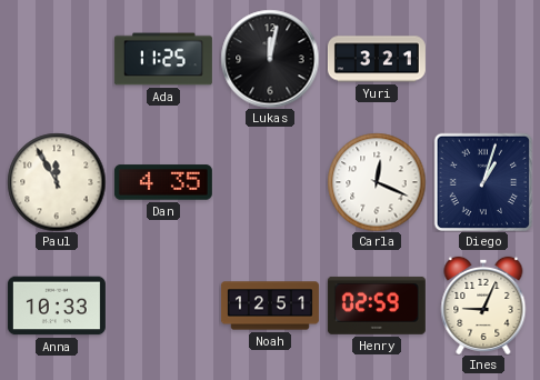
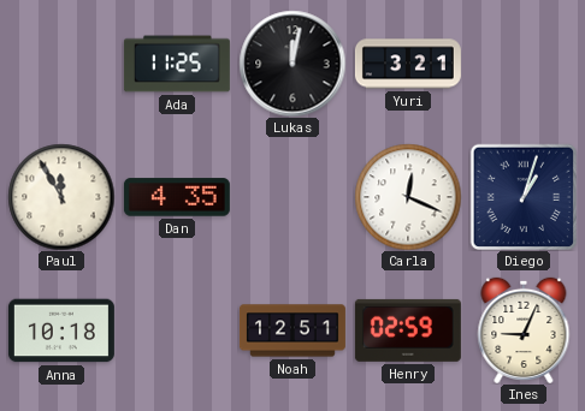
Anna: 10:33 -> 10:18 (61, 330)
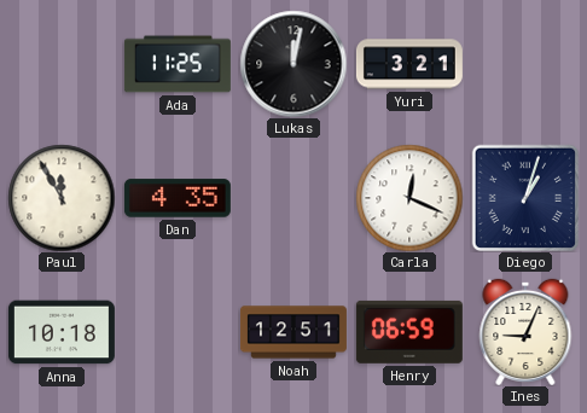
Henry: 02:59 -> 06:59 (409, 332)
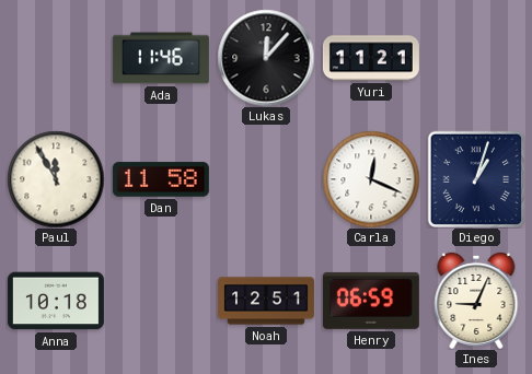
Ada: 11:25 -> 11:46 (161, 58)
Lukas: 12:02 -> 12:07 (266, 58)
Yuri: 3:21 -> 11:21 (371, 58)
Dan: 4:35 -> 11:58 (161, 179)
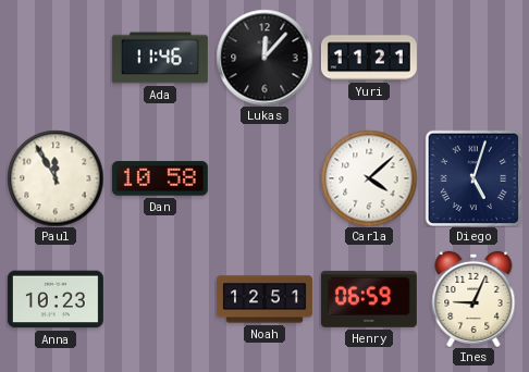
Dan: 11:58 -> 10:58 (160, 178)
Carla: 12:19 -> 4:08 (369, 178)
Diego: 1:03 -> 5:03 (473, 178)
Anna: 10:18 -> 10:23 (56, 299)
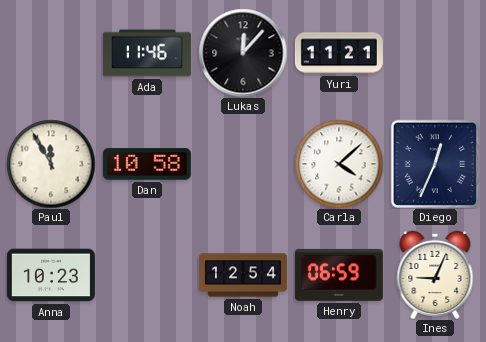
Diego: 5:03 -> 12:34 (435, 164)
Noah: 12:51 -> 12:54 (243, 275)
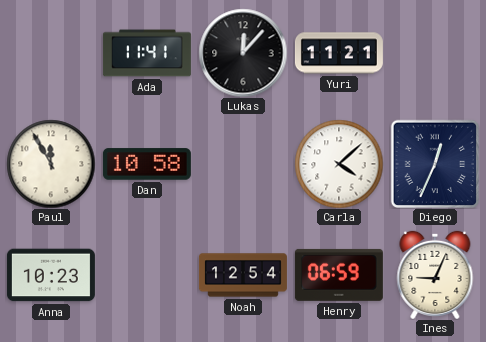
Ada: 11:46 -> 11:41 (147, 53)
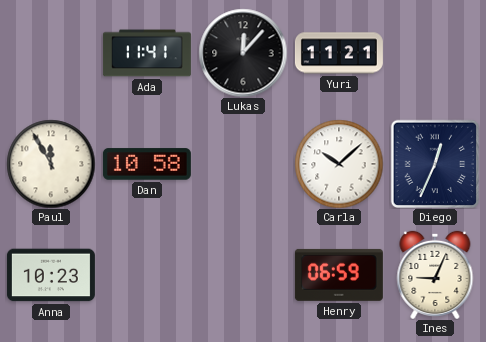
Carla: 4:08 -> 10:08 (339, 164)
Noah: 12:54 -> none (243, 275)
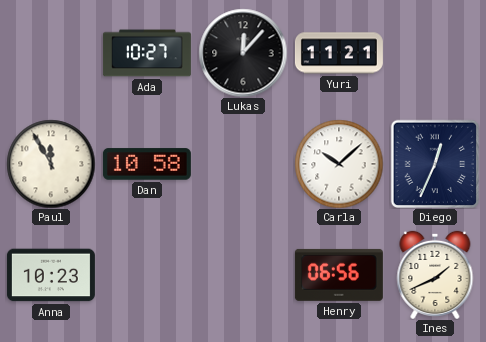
Ada: 11:41 -> 10:27 (147, 53)
Henry: 06:59 -> 06:56 (339, 275)
Ines: 9:04 -> 1:41 (435, 275)
